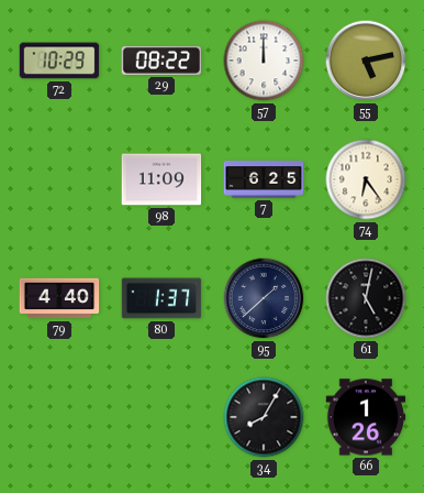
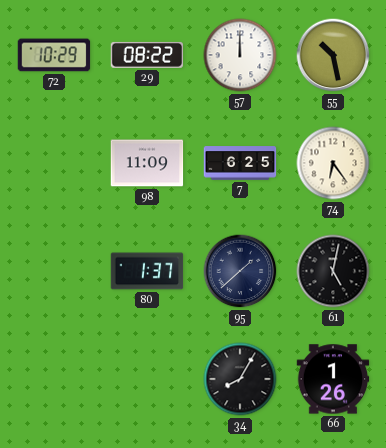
55: 5:13 -> 10:28 (333, 55)
79: 4:40 -> none (59, 298)
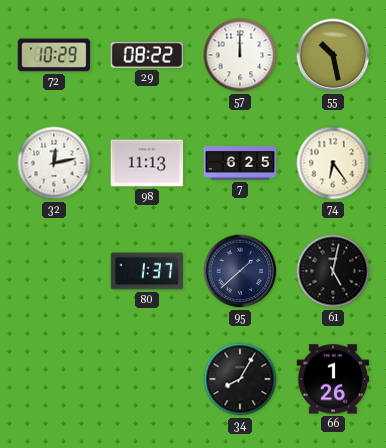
32: none -> 12:13 (54, 163)
98: 11:09 -> 11:13 (147, 163)
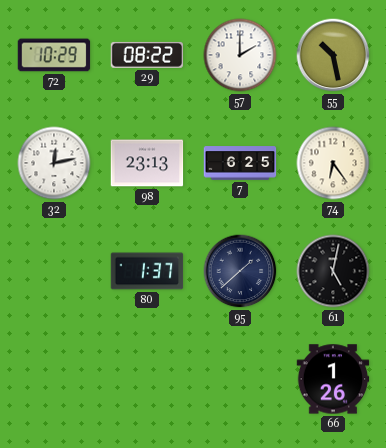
57: 12:00 -> 2:00 (240, 55)
98: 11:13 -> 23:13 (147, 163)
34: 8:05 -> none (240, 379)
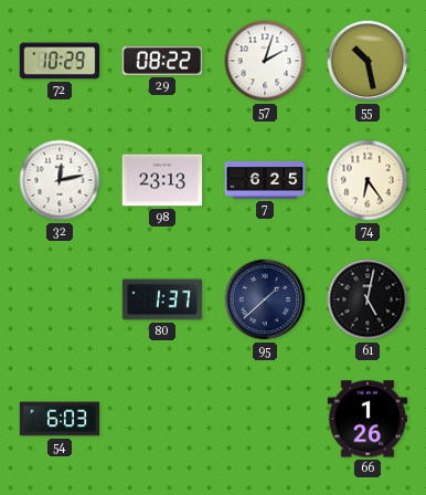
57: 2:00 -> 2:03 (265, 61)
54: none -> 6:03 (60, 419)
